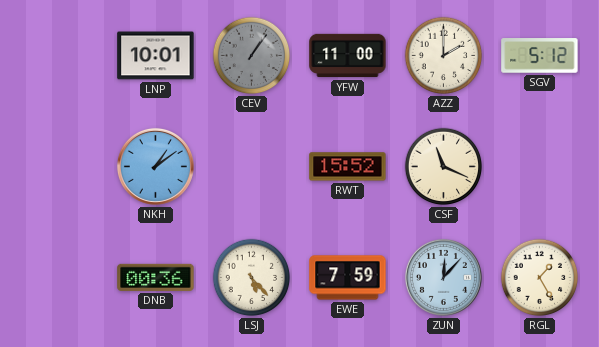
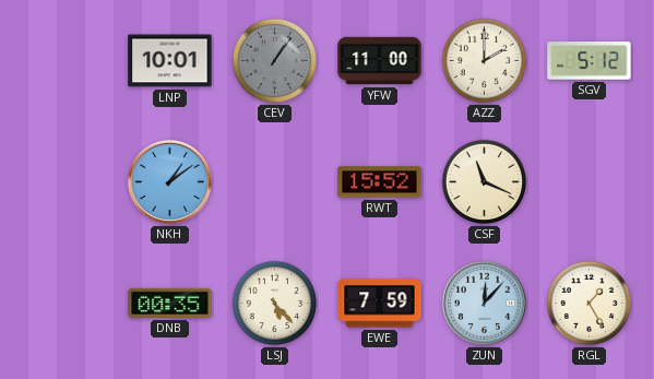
DNB: 00:36 -> 00:35 (170, 303)
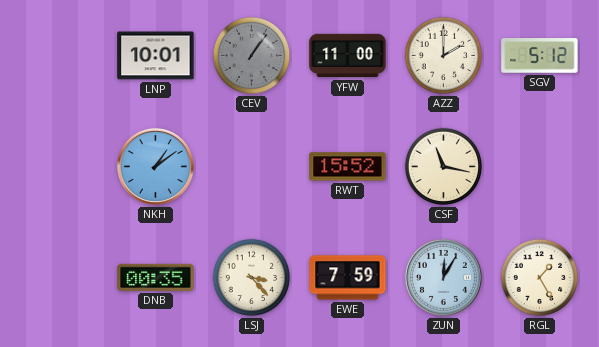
CSF: 11:19 -> 11:17 (444, 167)
LSJ: 5:23 -> 3:23 (252, 278)
ZUN: 12:07 -> 12:05 (443, 277)
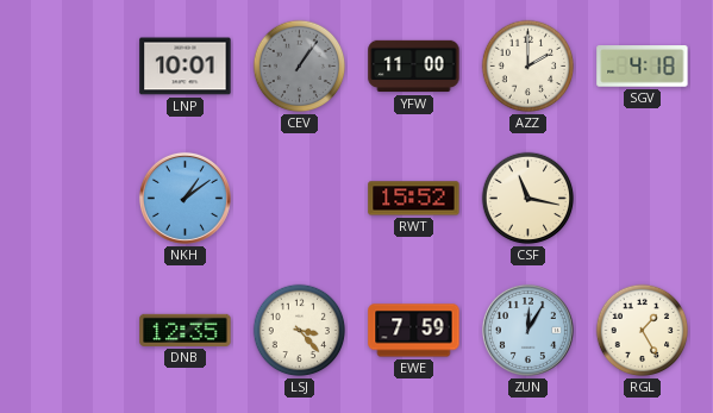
SGV: 5:12 -> 4:18 (643, 67)
DNB: 00:35 -> 12:35 (186, 330)
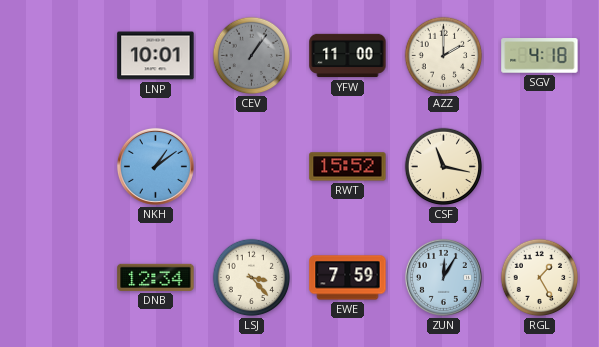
DNB: 12:35 -> 12:34 (156, 277)
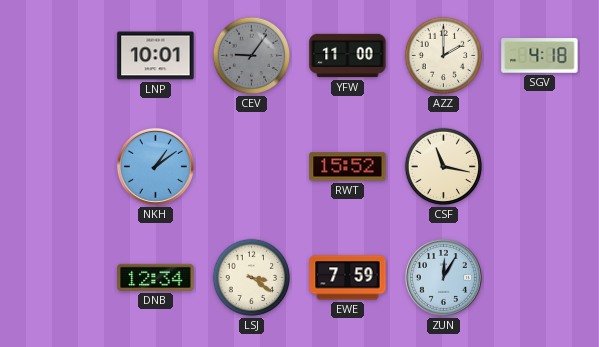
CEV: 1:06 -> 9:06 (252, 56)
LSJ: 3:23 -> 3:21 (252, 278)
RGL: 1:25 -> none (540, 278)
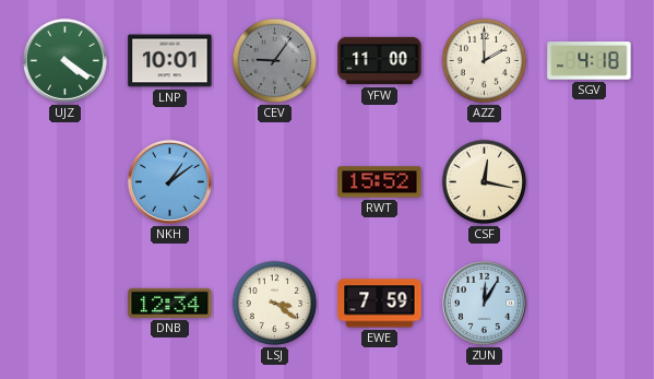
UJZ: none -> 4:21 (64, 60)
CSF: 11:17 -> 12:17 (485, 182)
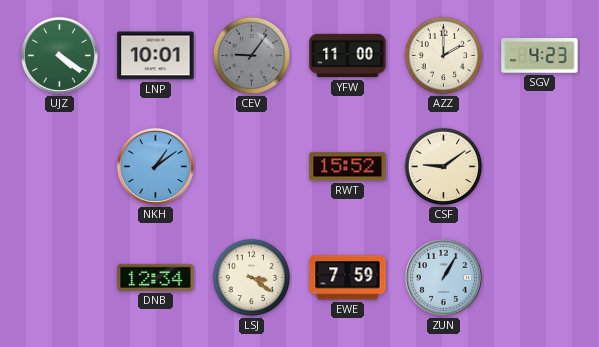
SGV: 4:18 -> 4:23 (540, 56)
CSF: 12:17 -> 9:09 (444, 167)
ZUN: 12:05 -> 1:05 (443, 277)
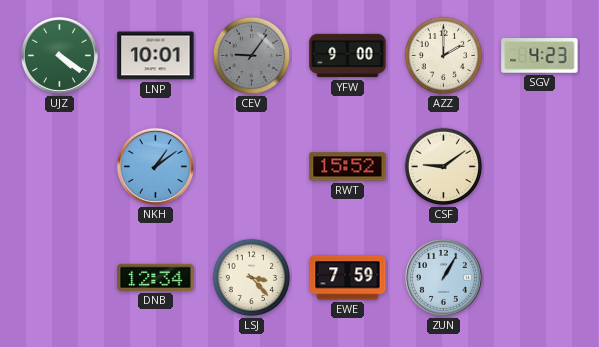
YFW: 11:00 -> 9:00 (348, 56)
LSJ: 3:21 -> 3:23 (252, 278)
